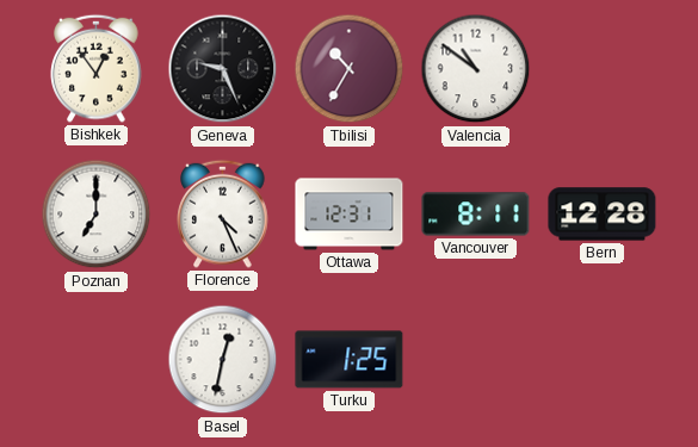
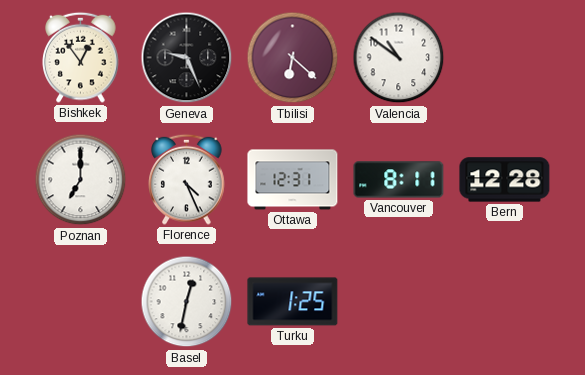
Tbilisi: 10:35 -> 6:22 (293, 58)
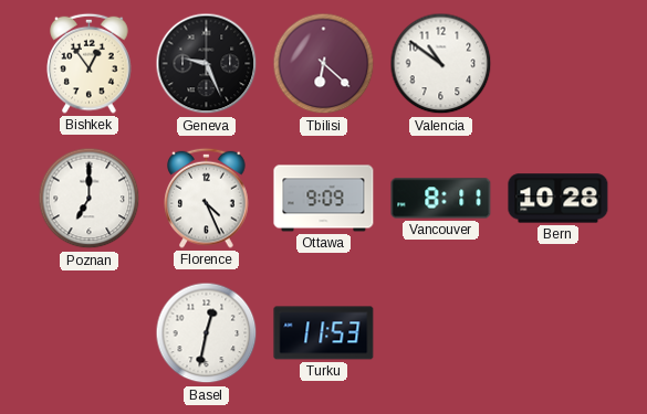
Ottawa: 12:31 -> 9:09 (324, 199)
Bern: 12:28 -> 10:28 (559, 199)
Turku: 1:25 -> 11:53 (324, 333)
